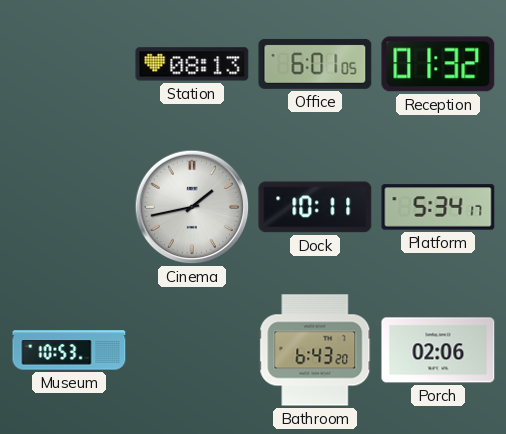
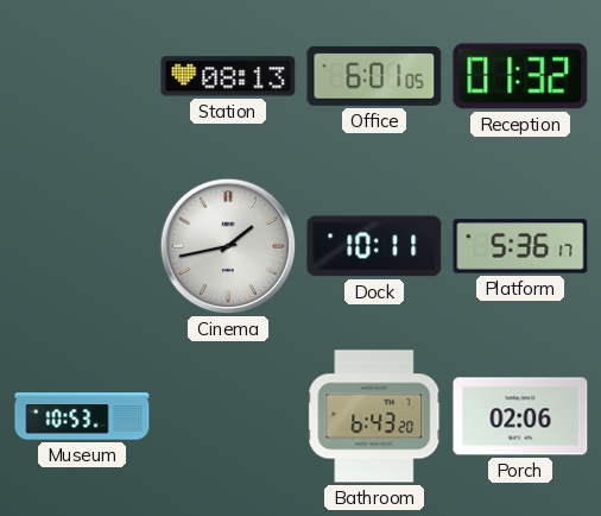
Platform: 5:34 -> 5:36 (520, 246)
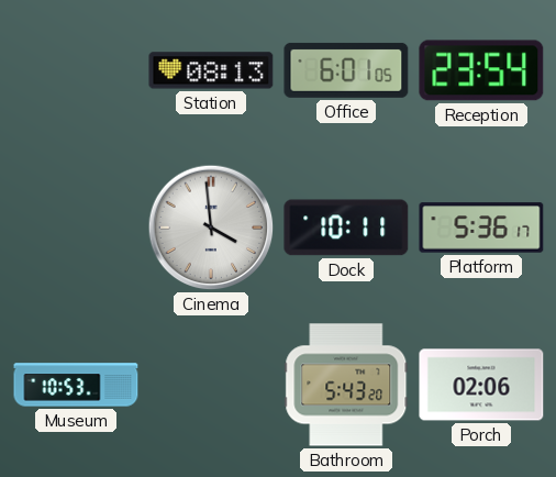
Reception: 01:32 -> 23:54 (481, 70)
Cinema: 1:43 -> 3:59 (211, 228)
Bathroom: 6:43 -> 5:43 (346, 385)
